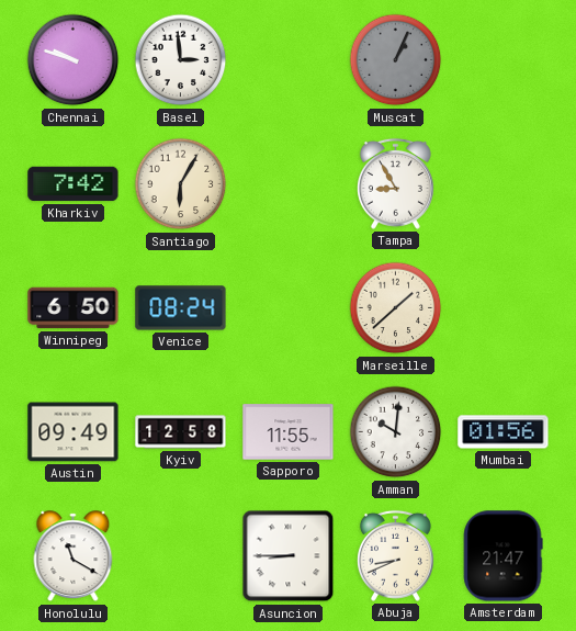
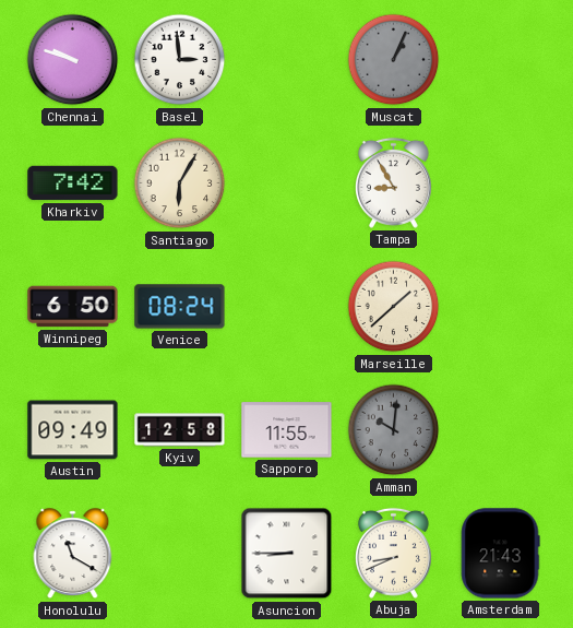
Amman dial: white -> grey (394, 430)
Mumbai: 01:56 -> none (504, 432)
Amsterdam: 21:47 -> 21:43 (500, 554)
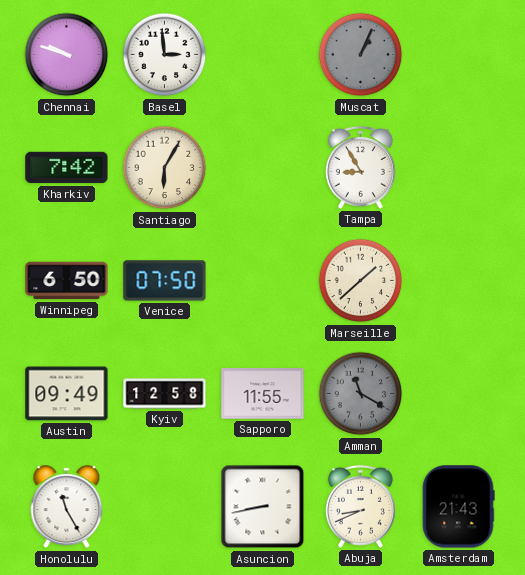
Venice: 08:24 -> 07:50 (165, 281)
Amman: 10:01 -> 11:20 (361, 394)
Honolulu: 11:20 -> 11:25 (67, 507)
Asuncion: 8:45 -> 8:43 (263, 507)
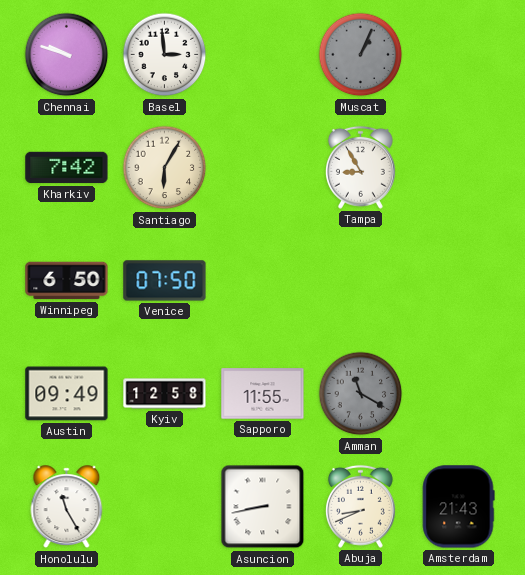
Marseille: 1:38 -> none (361, 281)
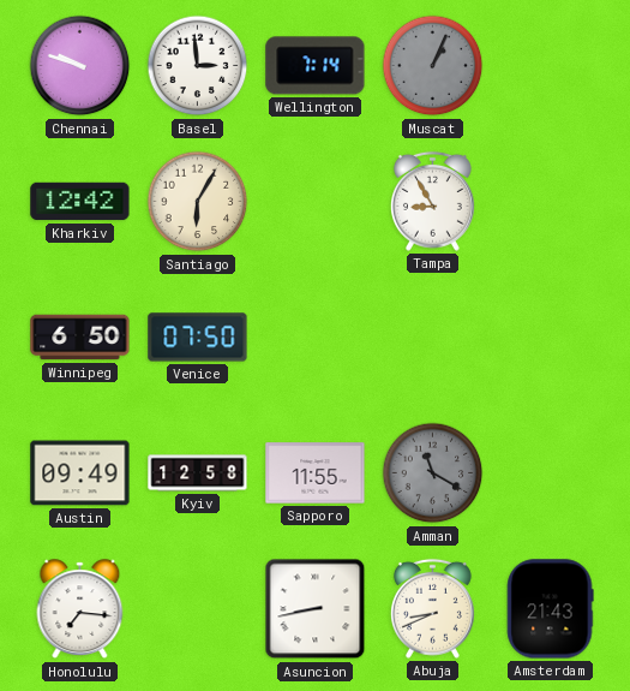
Wellington: none -> 7:14 (316, 66)
Kharkiv: 7:42 -> 12:42 (80, 202)
Honolulu: 11:25 -> 7:16 (80, 609)
